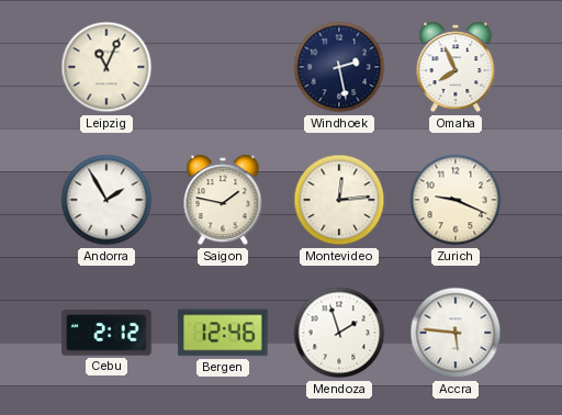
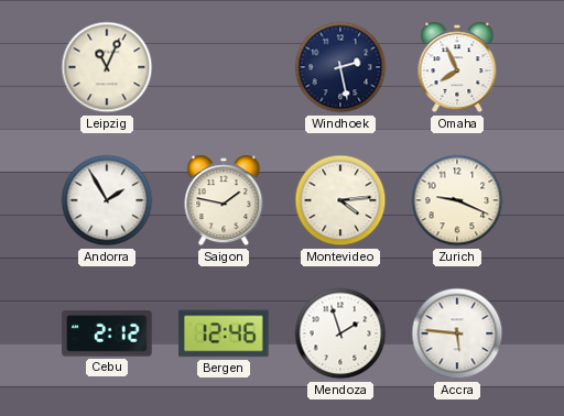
Montevideo: 12:14 -> 4:14 (340, 200)
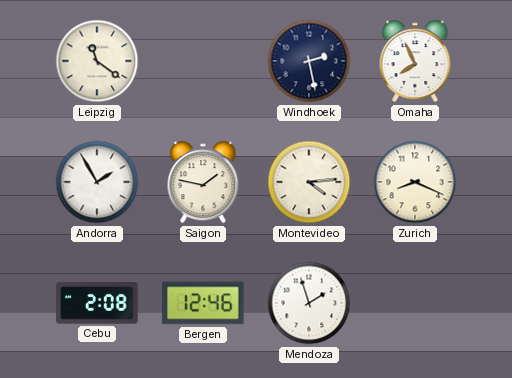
Leipzig: 11:04 -> 11:21 (97, 61)
Zurich: 9:19 -> 8:19 (415, 182)
Cebu: 2:12 -> 2:08 (97, 303)
Accra: 5:46 -> none (457, 333)
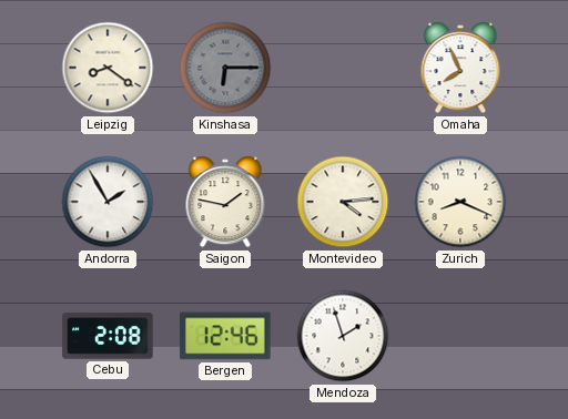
Leipzig: 11:21 -> 8:21 (108, 68)
Kinshasa: none -> 6:15 (225, 68)
Windhoek: 2:28 -> none (309, 61)
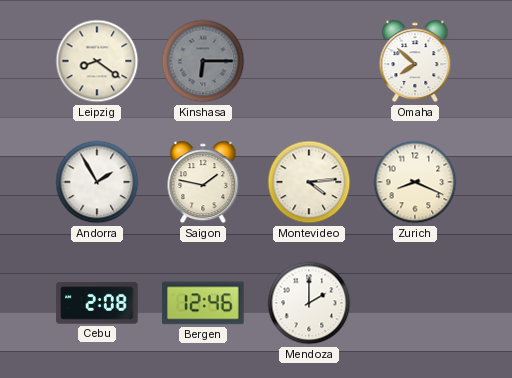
Omaha: 7:56 -> 7:52 (415, 61)
Mendoza: 1:57 -> 2:00 (309, 303)
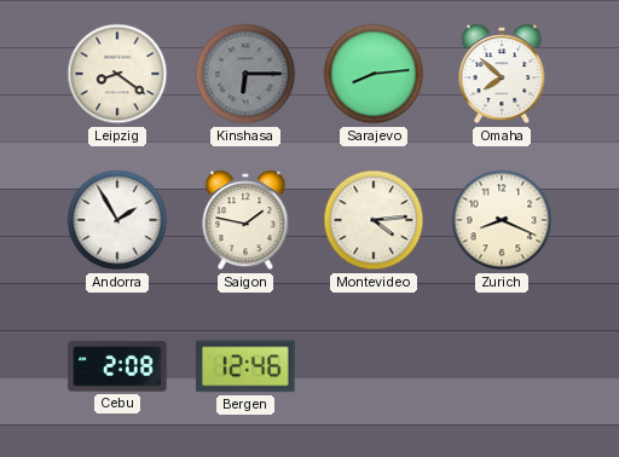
Sarajevo: none -> 8:14 (374, 74)
Mendoza: 2:00 -> none (309, 303)
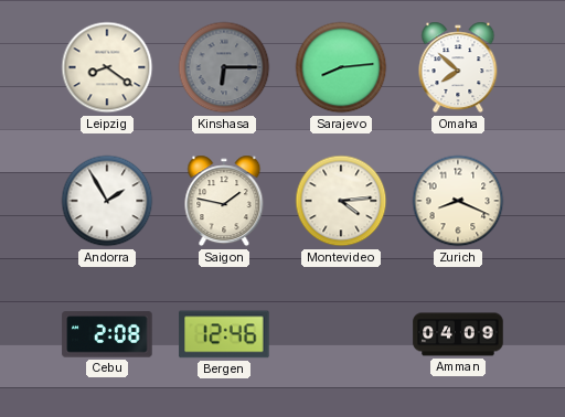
Amman: none -> 04:09 (458, 334)
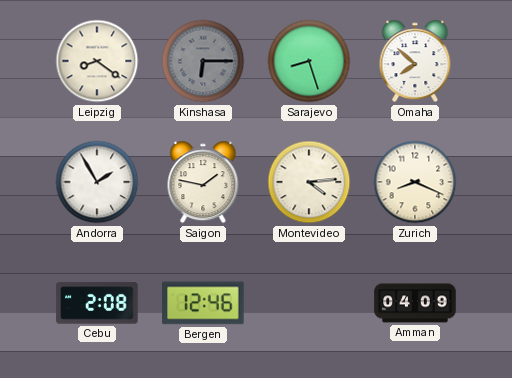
Sarajevo: 8:14 -> 8:27 (309, 61)
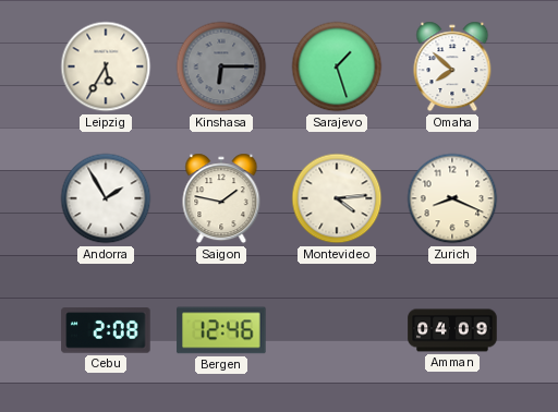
Leipzig: 8:21 -> 5:35 (106, 66)
Sarajevo: 8:27 -> 1:27 (337, 66)
